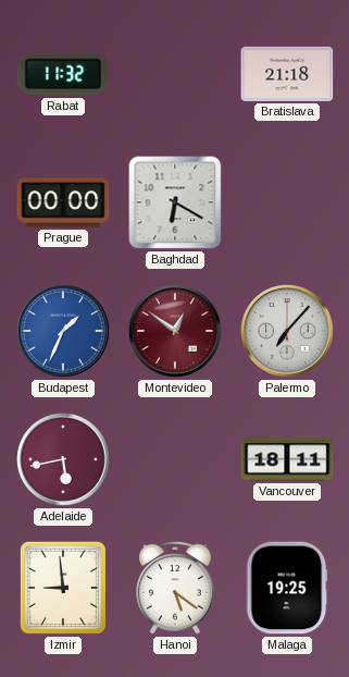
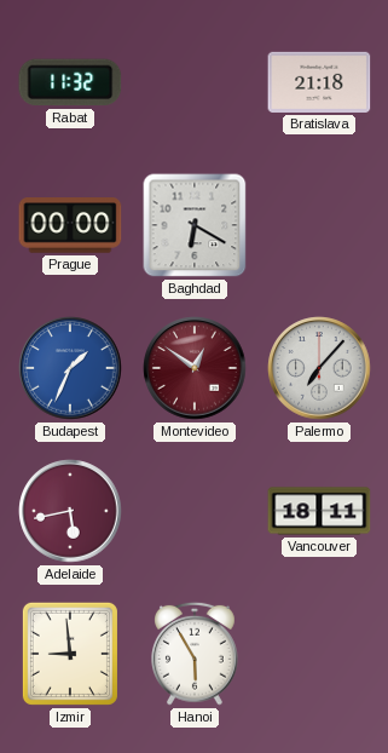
Hanoi: 5:21 -> 5:55 (196, 654)
Malaga: 19:25 -> none (287, 588)
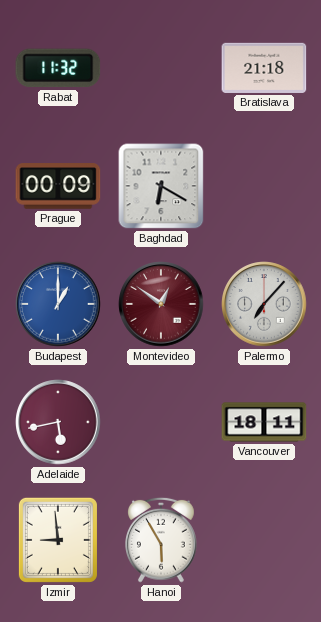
Prague: 00:00 -> 00:09 (58, 186)
Budapest: 1:34 -> 1:00 (58, 304)
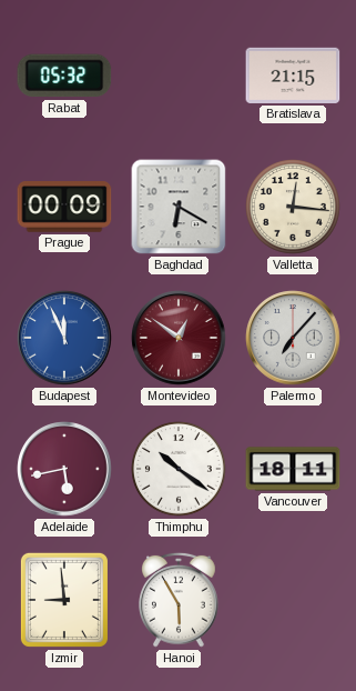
Rabat: 11:32 -> 05:32 (64, 76)
Bratislava: 21:18 -> 21:15 (293, 76)
Valletta: none -> 12:16 (294, 208)
Budapest: 1:00 -> 11:56 (64, 338)
Thimphu: none -> 10:21 (180, 470)
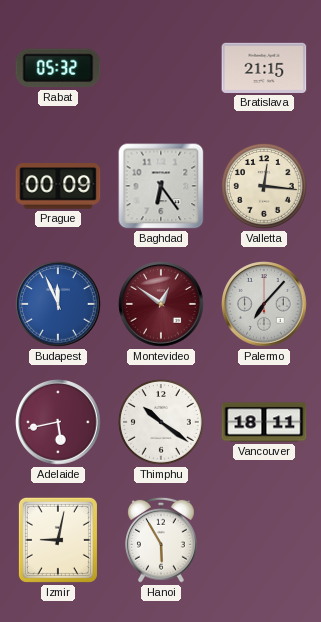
Baghdad: 6:20 -> 6:24 (161, 186)
Izmir: 8:59 -> 9:02 (58, 540)
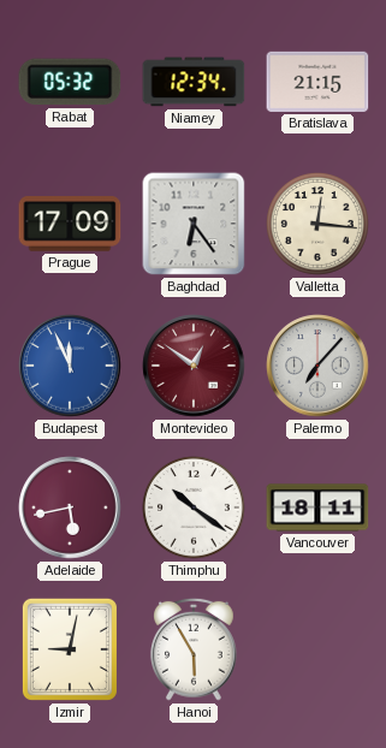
Niamey: none -> 12:34 (194, 82)
Prague: 00:09 -> 17:09 (70, 224)
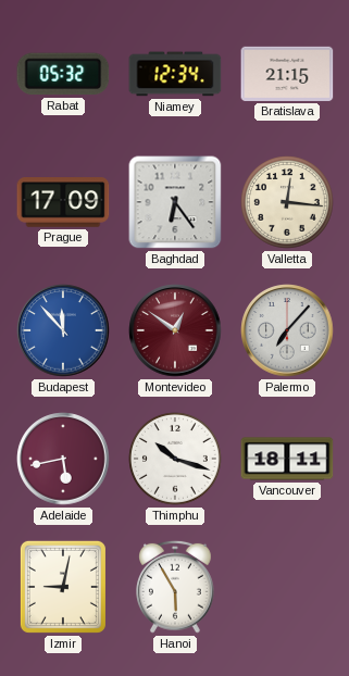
Budapest: 11:56 -> 11:53 (63, 330)
Thimphu: 10:21 -> 10:18 (176, 460)
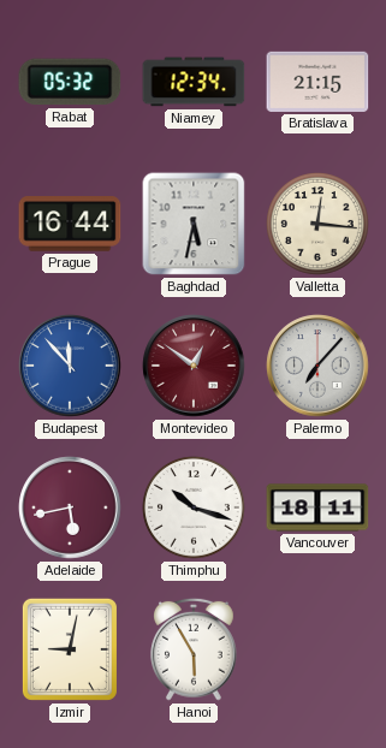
Prague: 17:09 -> 16:44 (70, 224)
Baghdad: 6:24 -> 5:32 (194, 224)
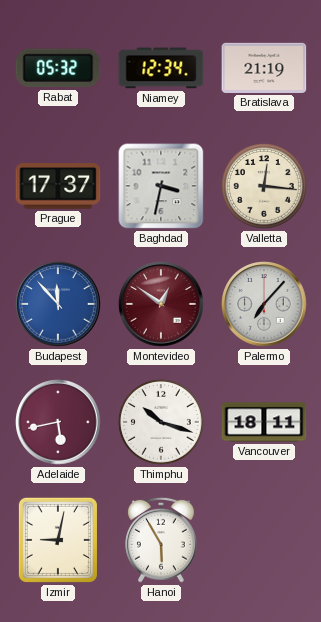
Bratislava: 21:15 -> 21:19 (264, 68)
Prague: 16:44 -> 17:37 (58, 186)
Baghdad: 5:32 -> 3:32 (161, 186)
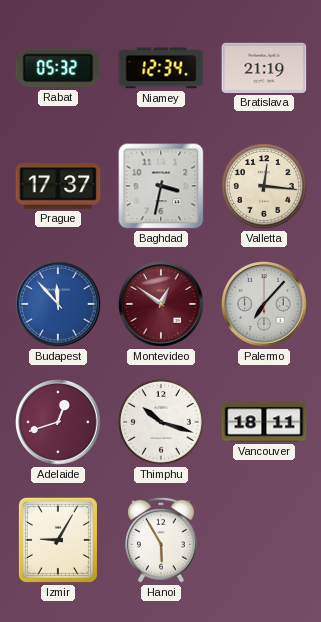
Adelaide: 5:43 -> 12:42 (58, 422)
Izmir: 9:02 -> 9:05 (58, 540)
